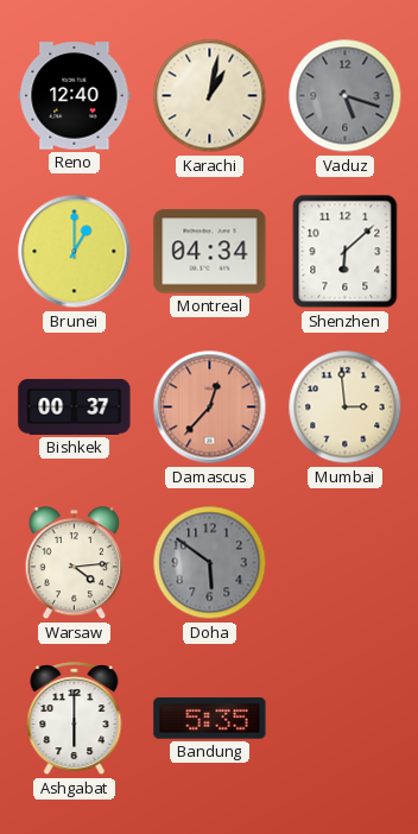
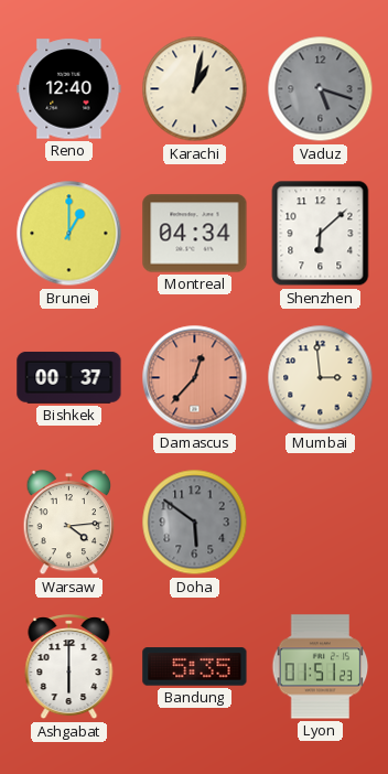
Lyon: none -> 01:51 (321, 667)
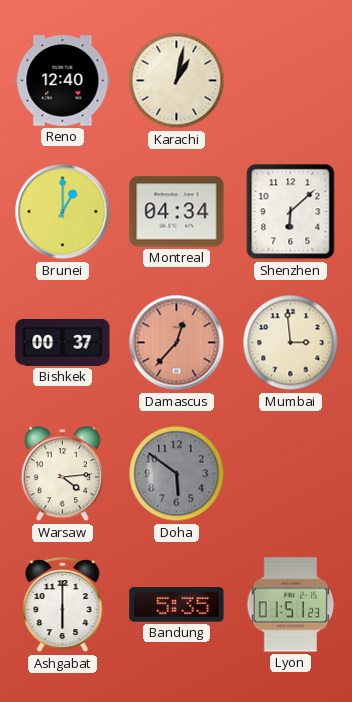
Vaduz: 5:18 -> none (321, 89)
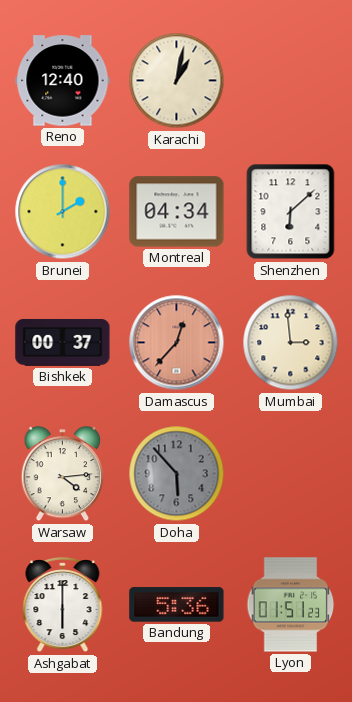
Brunei: 1:00 -> 2:00 (63, 212)
Doha: 5:51 -> 5:53 (177, 474)
Bandung: 5:35 -> 5:36 (177, 605)
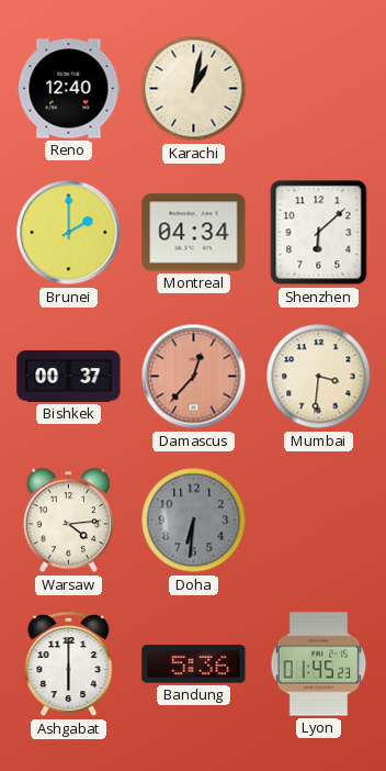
Mumbai: 2:59 -> 3:31 (319, 377)
Doha: 5:53 -> 6:31 (194, 521)
Lyon: 01:51 -> 01:45 (319, 664)
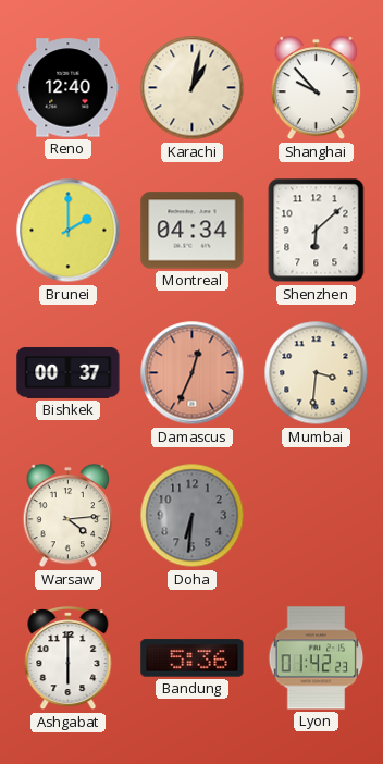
Shanghai: none -> 9:53 (317, 88)
Damascus: 12:37 -> 12:34 (193, 373)
Lyon: 01:45 -> 01:42 (317, 658)
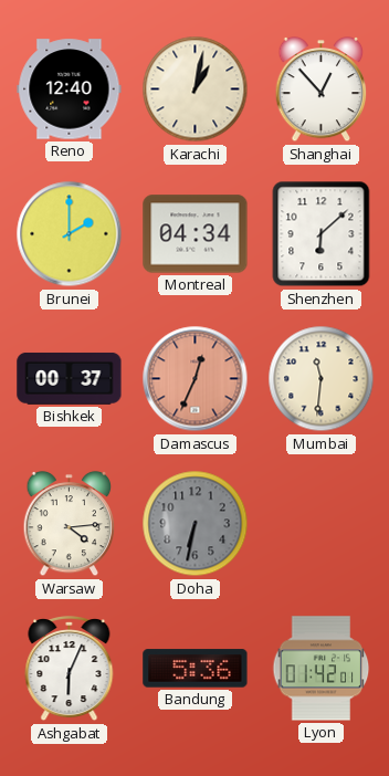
Shanghai: 9:53 -> 12:53 (322, 90)
Mumbai: 3:31 -> 11:31 (322, 379)
Doha: 6:31 -> 6:32 (196, 524)
Ashgabat: 6:00 -> 6:04 (70, 670)
Lyon: 01:42:23 -> 01:42:01 (322, 669)
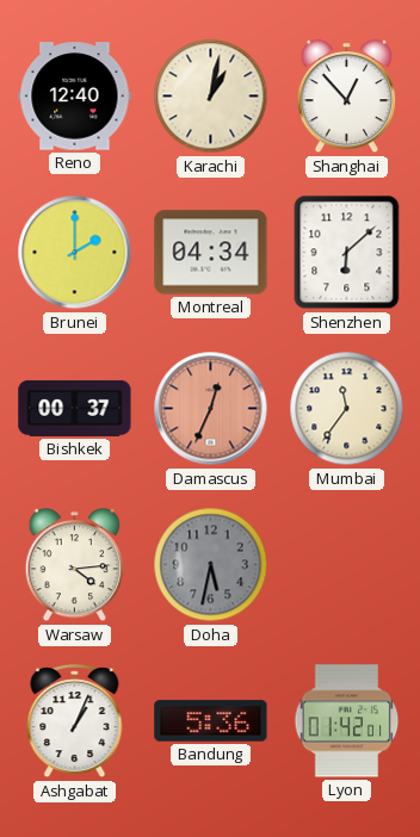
Mumbai: 11:31 -> 11:36 (347, 409)
Doha: 6:32 -> 5:32 (211, 565)
Ashgabat: 6:04 -> 1:04 (75, 723)
